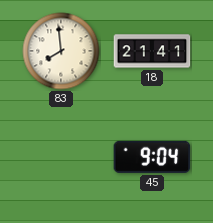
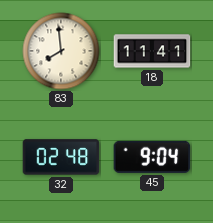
18: 21:41 -> 11:41 (152, 51)
32: none -> 02:48 (61, 157)
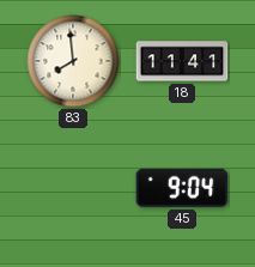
32: 02:48 -> none (61, 157)
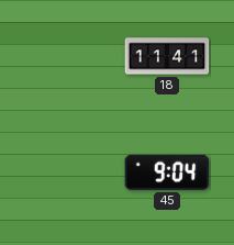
83: 7:59 -> none (73, 61)
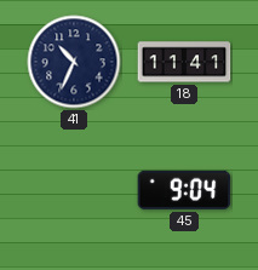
41: none -> 10:34 (74, 62)
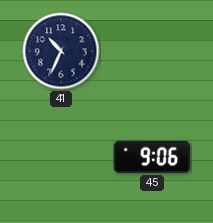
18: 11:41 -> none (184, 62)
45: 9:04 -> 9:06 (152, 157)
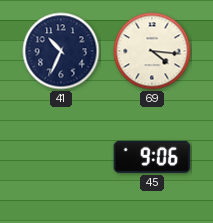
69: none -> 4:16 (152, 51)
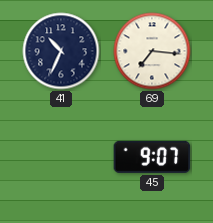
69: 4:16 -> 7:16 (152, 51)
45: 9:06 -> 9:07 (152, 157)
